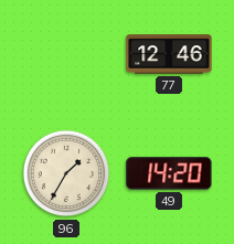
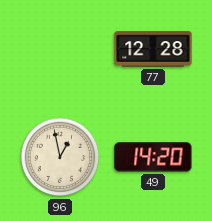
77: 12:46 -> 12:28 (153, 49)
96: 1:35 -> 12:58 (60, 157)
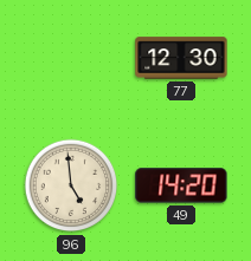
77: 12:28 -> 12:30 (181, 58)
96: 12:58 -> 4:59 (71, 185)
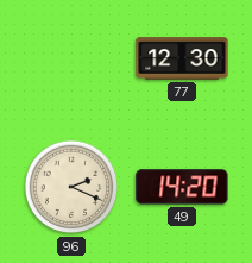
96: 4:59 -> 2:19 (71, 187)
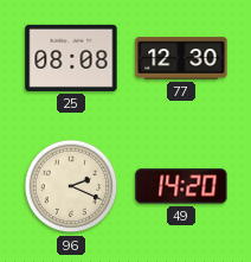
25: none -> 08:08 (71, 58)
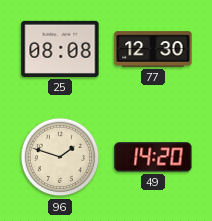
96: 2:19 -> 1:48 (60, 157)
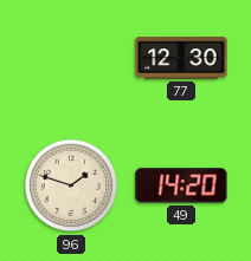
25: 08:08 -> none (60, 49)
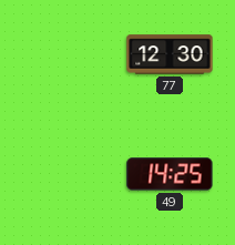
96: 1:48 -> none (71, 185)
49: 14:20 -> 14:25 (170, 174)
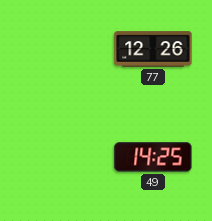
77: 12:30 -> 12:26 (153, 49)
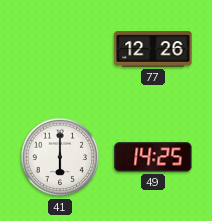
41: none -> 6:00 (60, 157)
